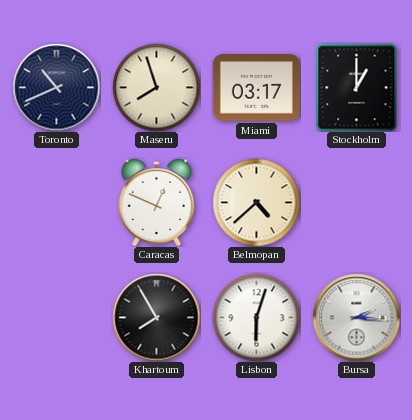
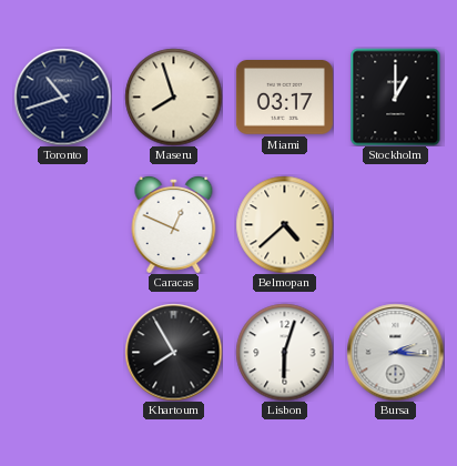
Toronto: 10:41 -> 10:42 (62, 97)
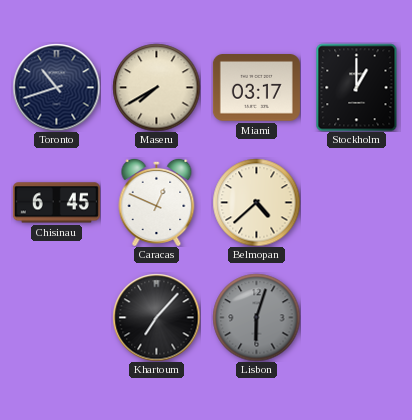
Maseru: 7:57 -> 7:40 (156, 87)
Chisinau: none -> 6:45 (56, 203)
Khartoum: 7:55 -> 7:07 (156, 317)
Lisbon dial: white -> grey (256, 317)
Bursa: 2:16 -> none (395, 352)
